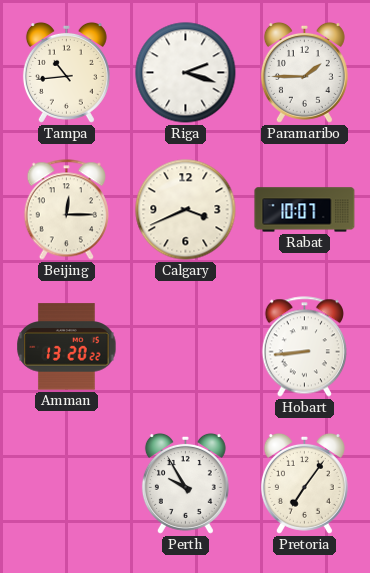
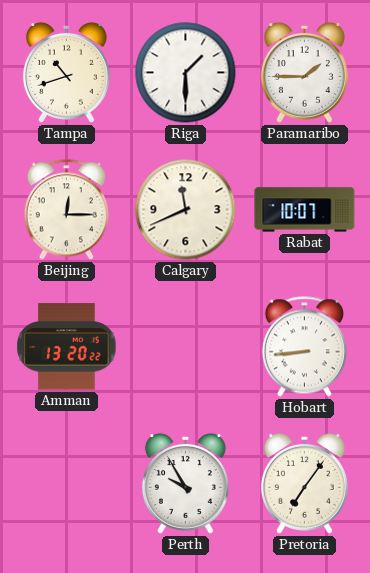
Tampa: 10:44 -> 10:42 (66, 72)
Riga: 2:18 -> 1:30 (186, 73)
Calgary: 3:41 -> 11:41 (186, 210)
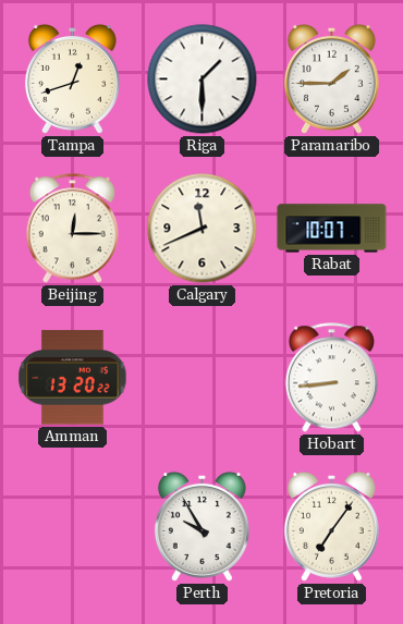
Tampa: 10:42 -> 12:42 (72, 78)
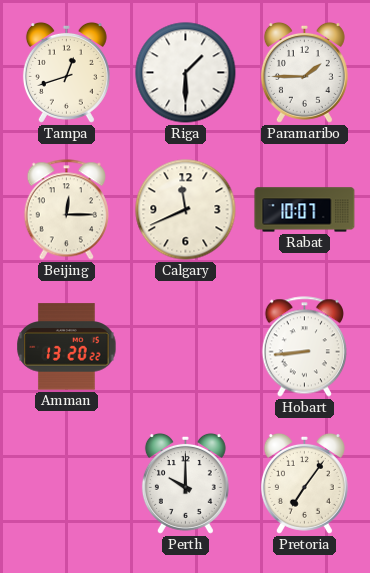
Perth: 9:55 -> 10:00 (185, 483)
